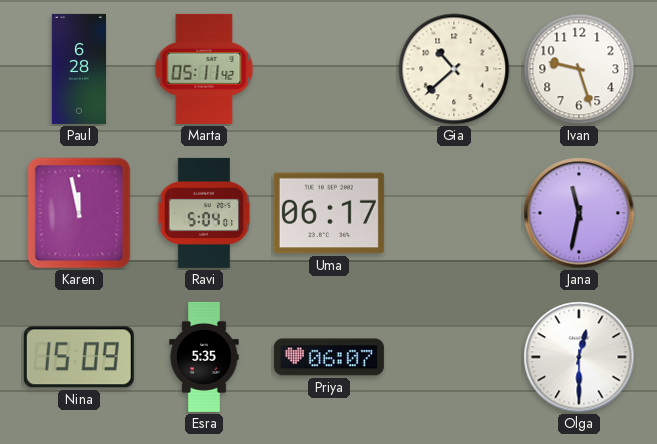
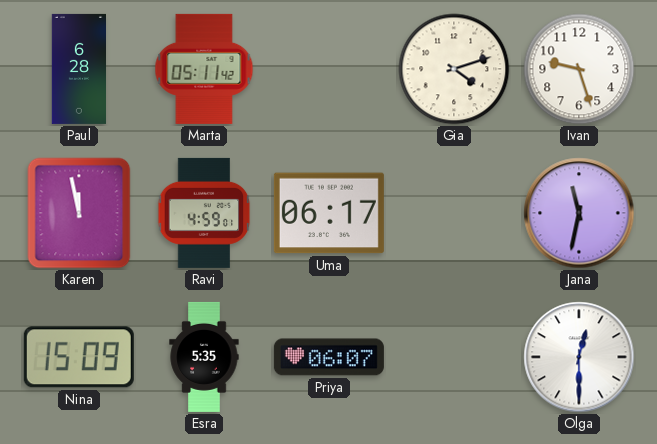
Gia: 10:38 -> 4:12 (454, 69)
Ravi: 5:04 -> 4:59 (204, 213)
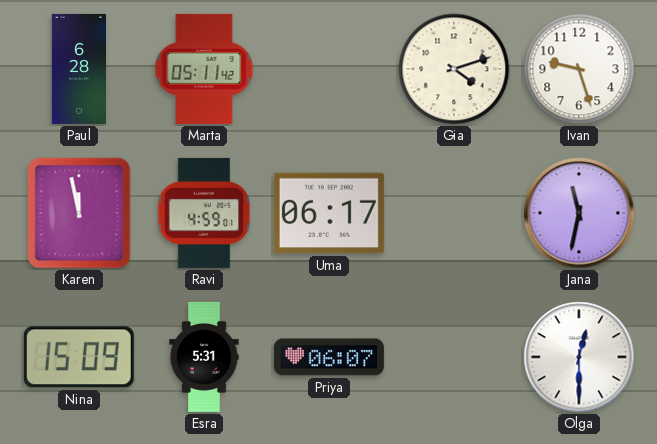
Esra: 5:35 -> 5:31 (204, 357)
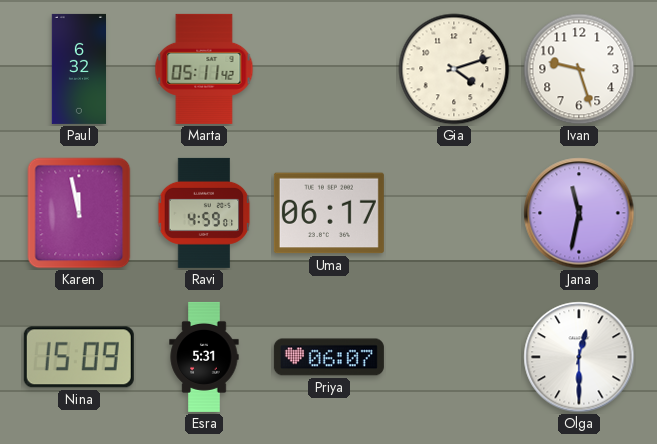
Paul: 6:28 -> 6:32 (78, 69)
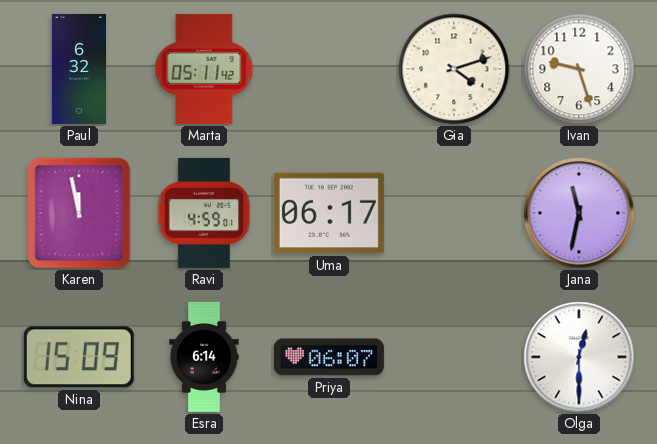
Esra: 5:31 -> 6:14 (204, 357)
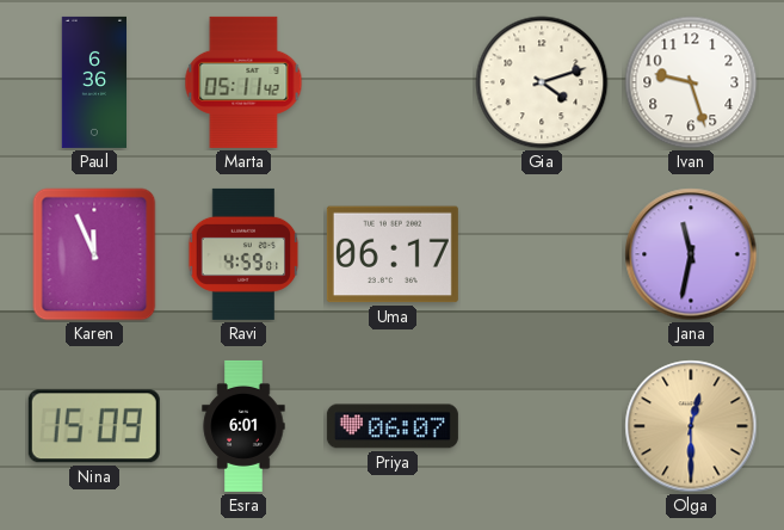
Paul: 6:32 -> 6:36 (93, 82)
Karen: 11:58 -> 11:56 (94, 254)
Esra: 6:14 -> 6:01 (243, 426)
Olga dial: white -> champagne (691, 426)
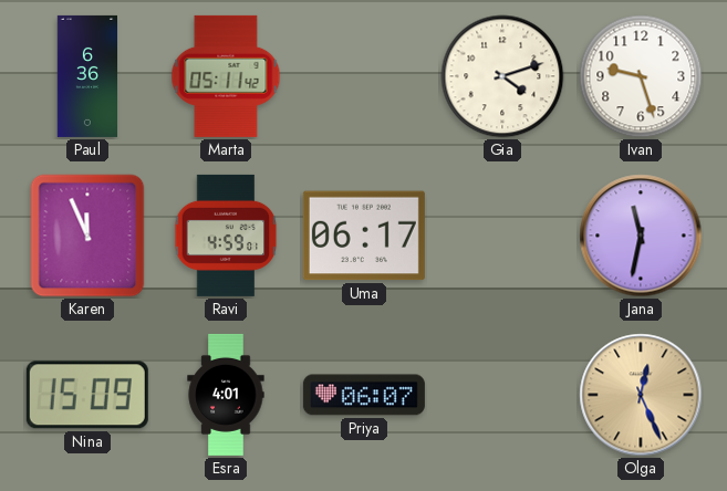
Esra: 6:01 -> 4:01 (226, 395)
Olga: 12:30 -> 12:26 (641, 395)
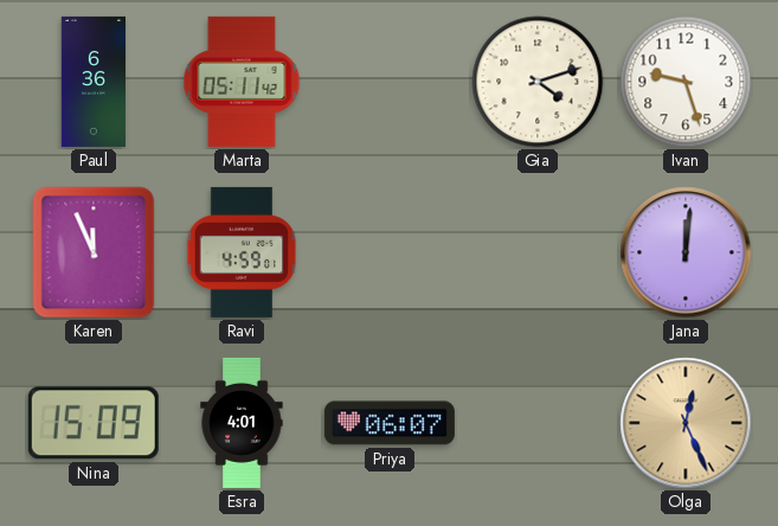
Uma: 06:17 -> none (364, 236)
Jana: 11:32 -> 12:01 (686, 252)
